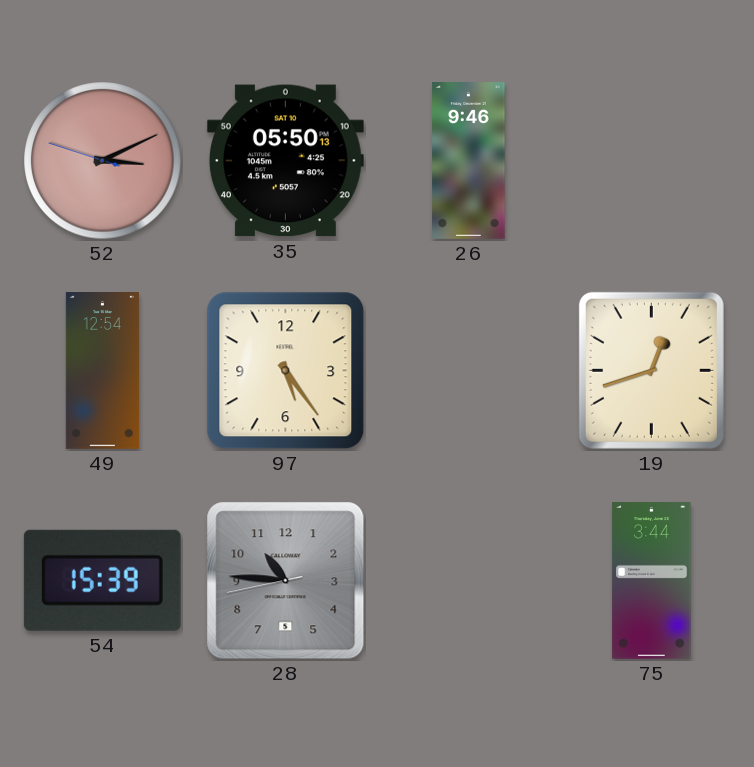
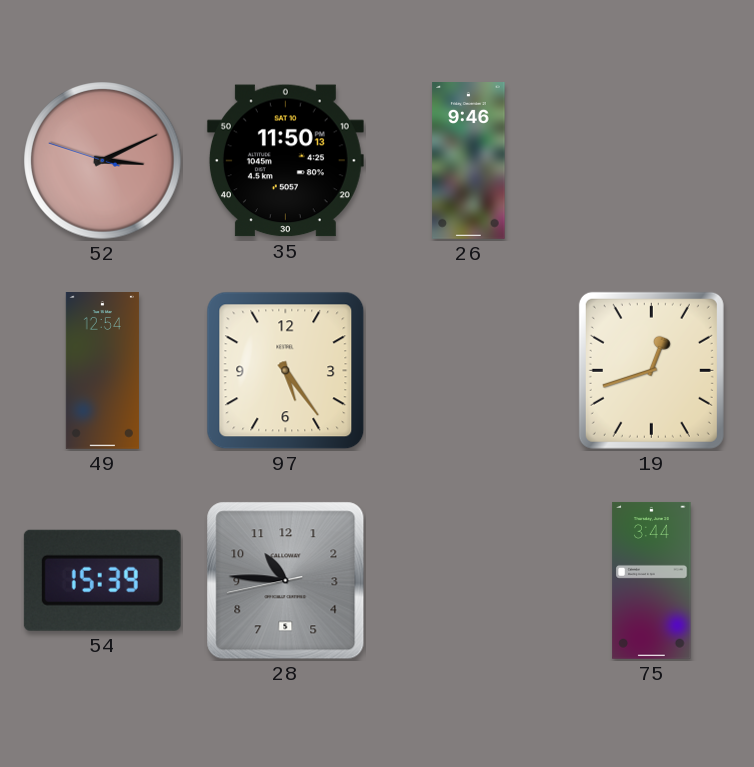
35: 05:50 -> 11:50 (285, 161)
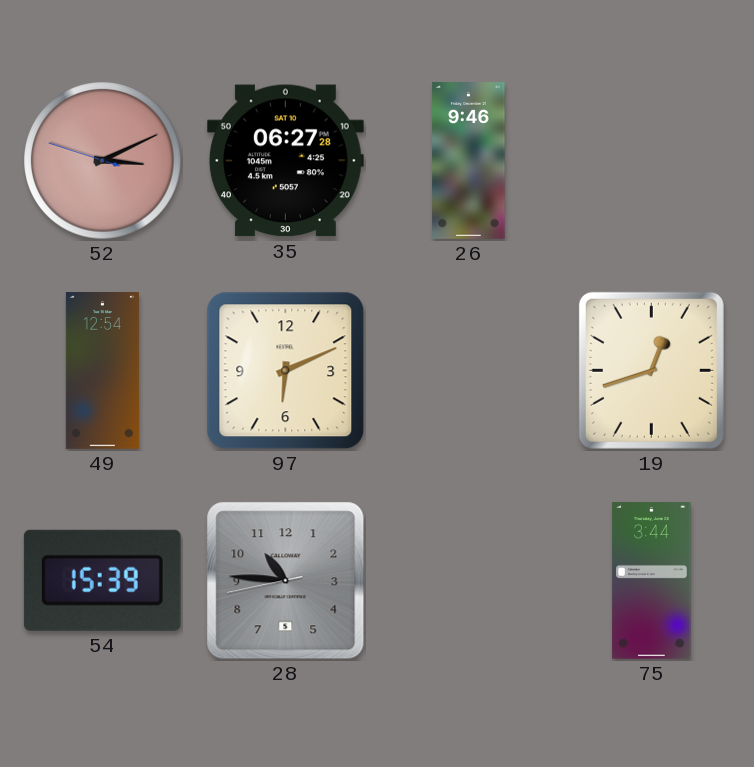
35: 11:50 -> 06:27 (285, 161)
97: 5:24 -> 6:11 (286, 371)
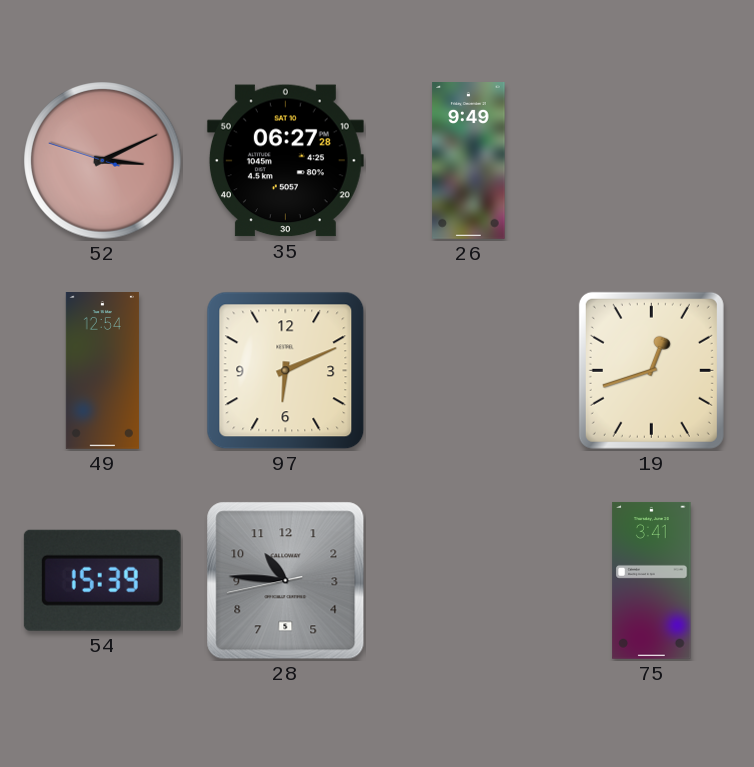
26: 9:46 -> 9:49 (469, 161)
75: 3:44 -> 3:41 (652, 580)
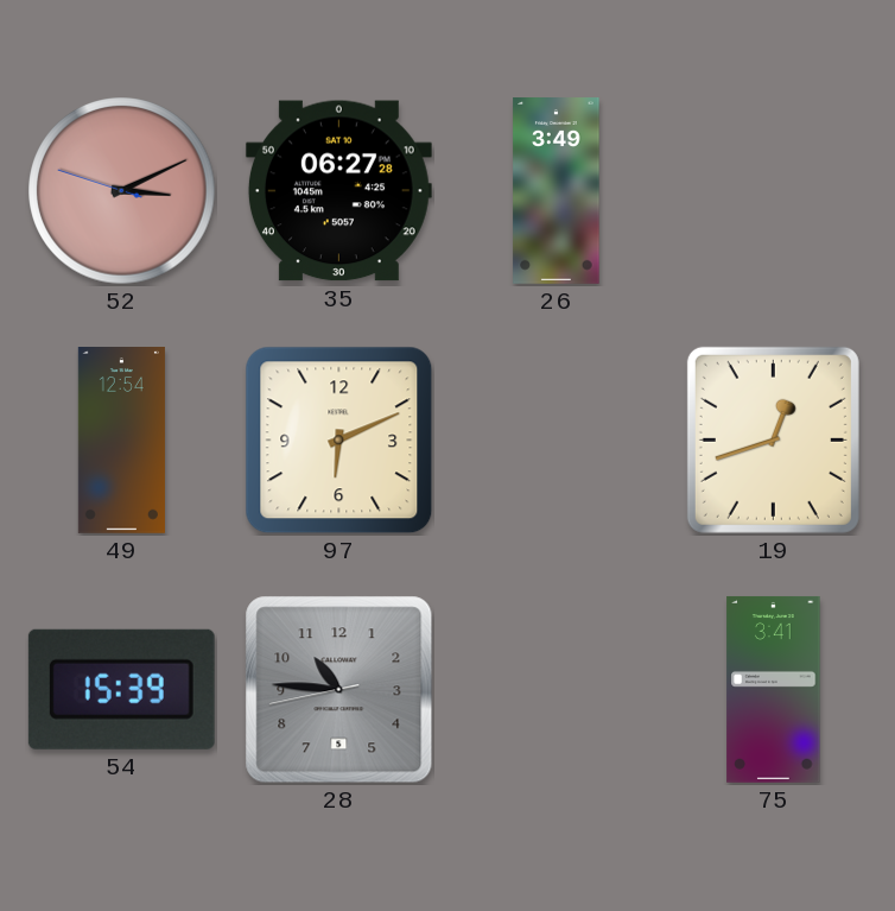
26: 9:49 -> 3:49 (557, 191)
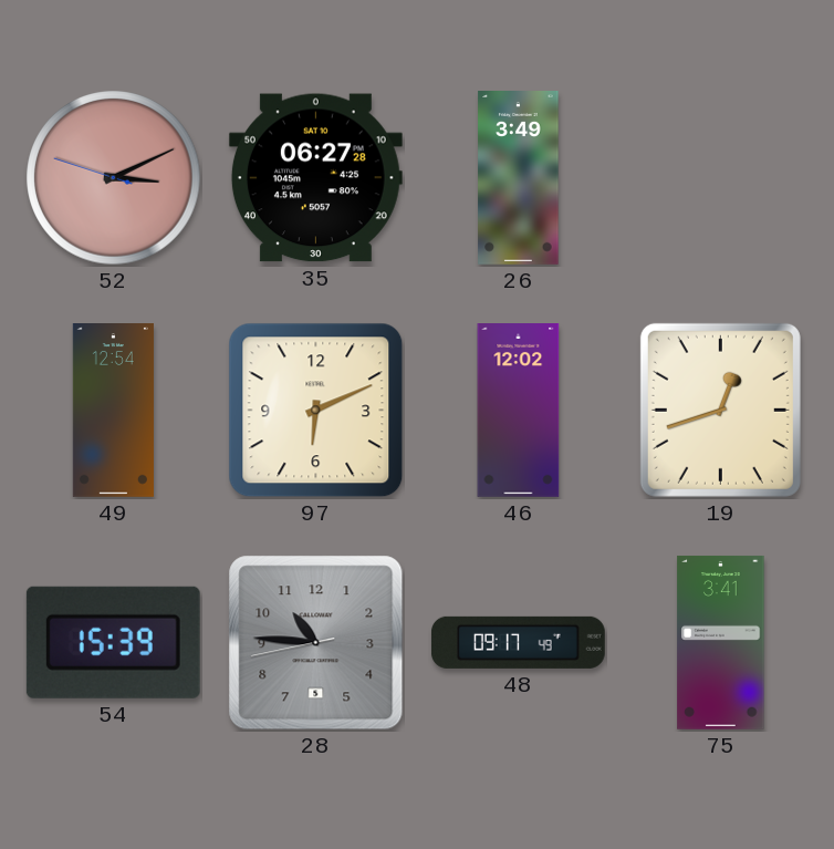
46: none -> 12:02 (519, 411)
48: none -> 09:17 (518, 642)
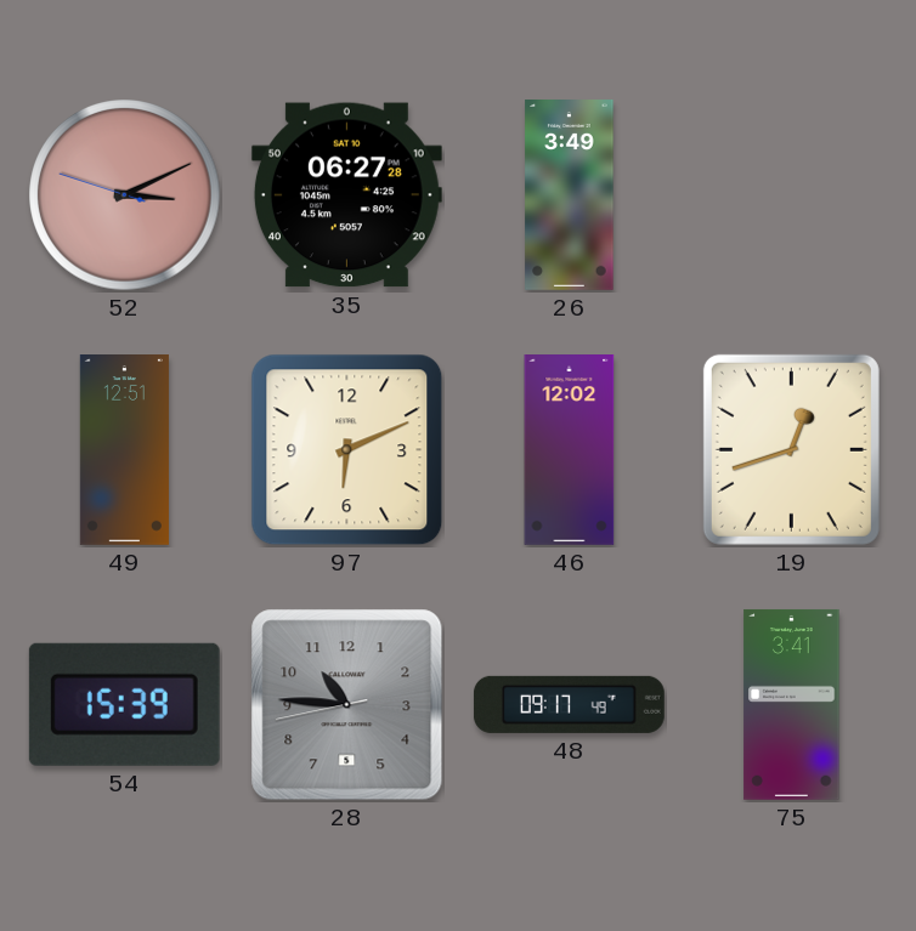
49: 12:54 -> 12:51 (124, 450)
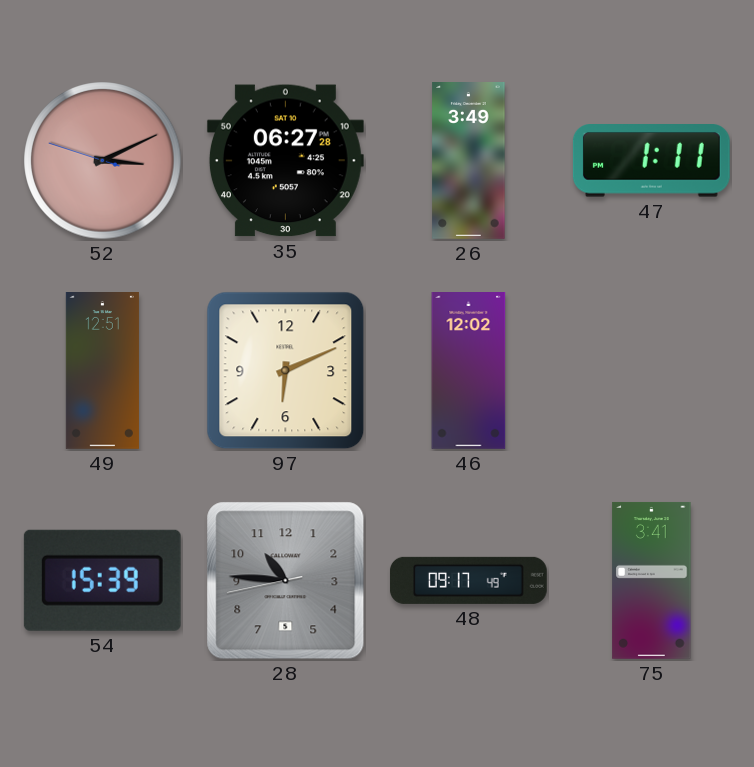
47: none -> 1:11 (651, 161)
19: 12:42 -> none (791, 449)
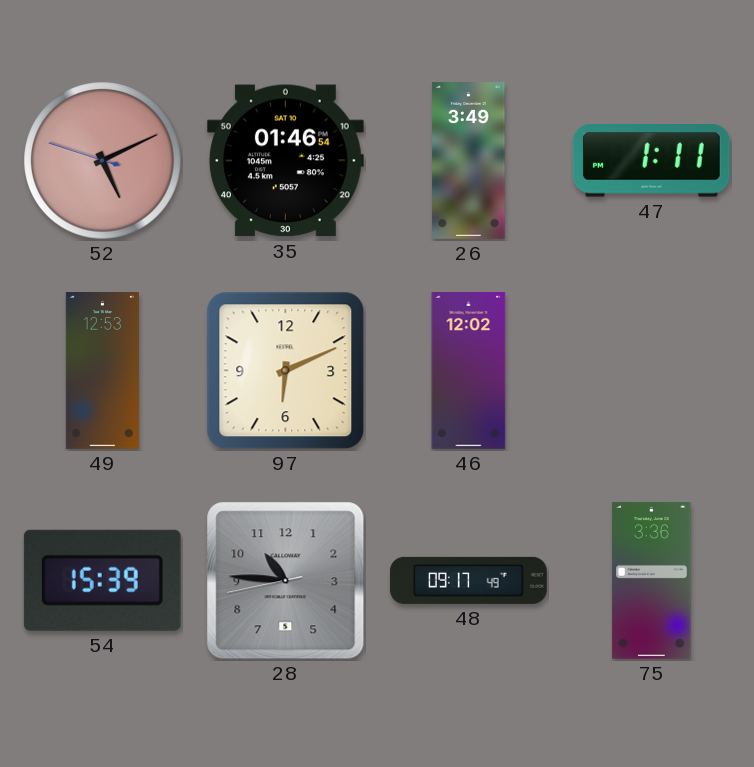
52: 3:10 -> 5:10 (103, 161)
35: 06:27 -> 01:46 (285, 161)
49: 12:51 -> 12:53 (102, 371)
75: 3:41 -> 3:36 (652, 580)
